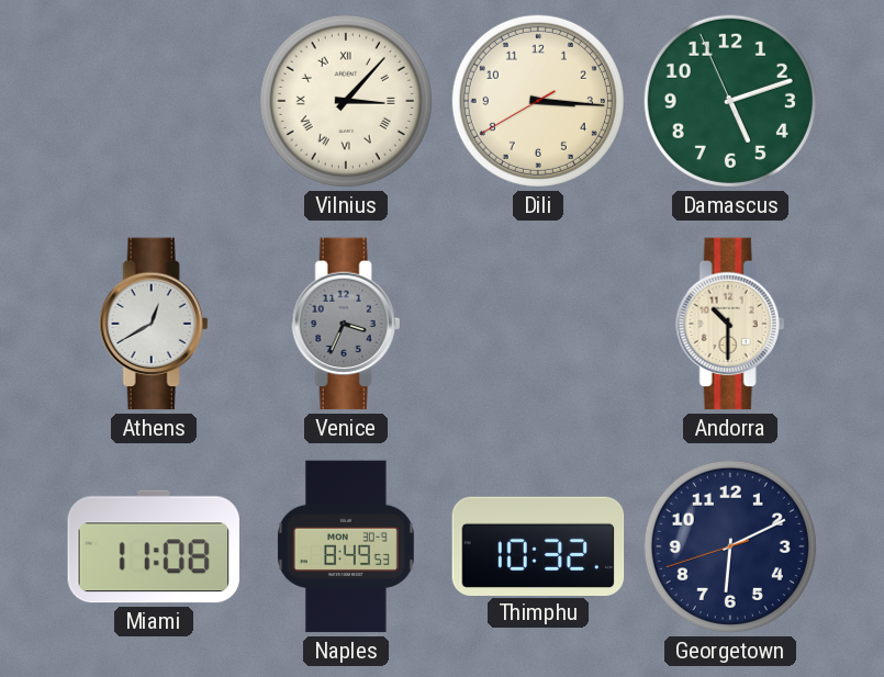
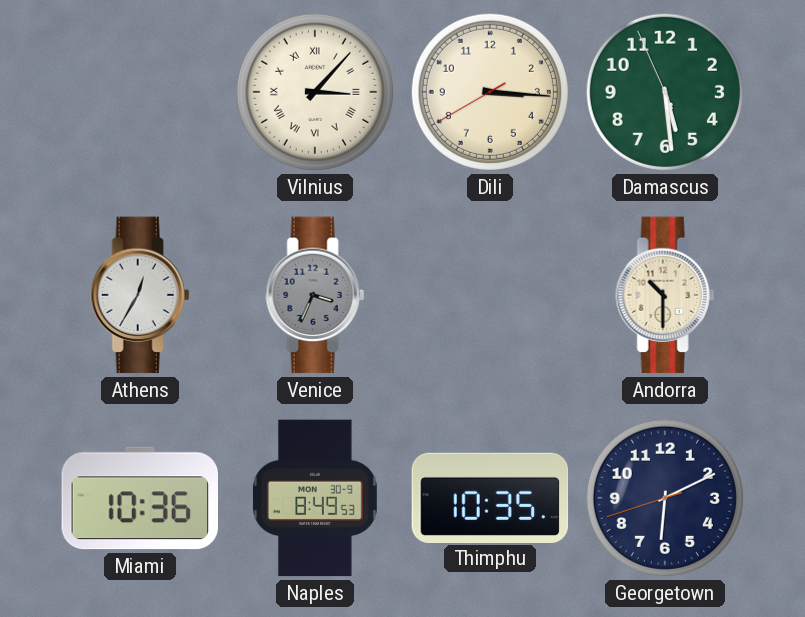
Damascus: 5:11 -> 5:28 (665, 92)
Athens: 12:40 -> 12:35 (140, 295)
Miami: 11:08 -> 10:36 (139, 498)
Thimphu: 10:32 -> 10:35 (490, 497)
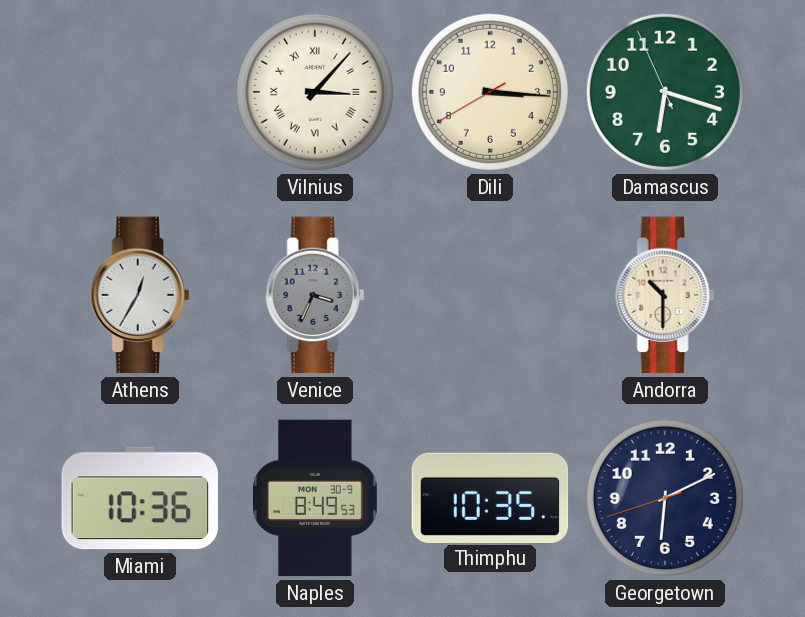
Damascus: 5:28 -> 6:17 (665, 92)
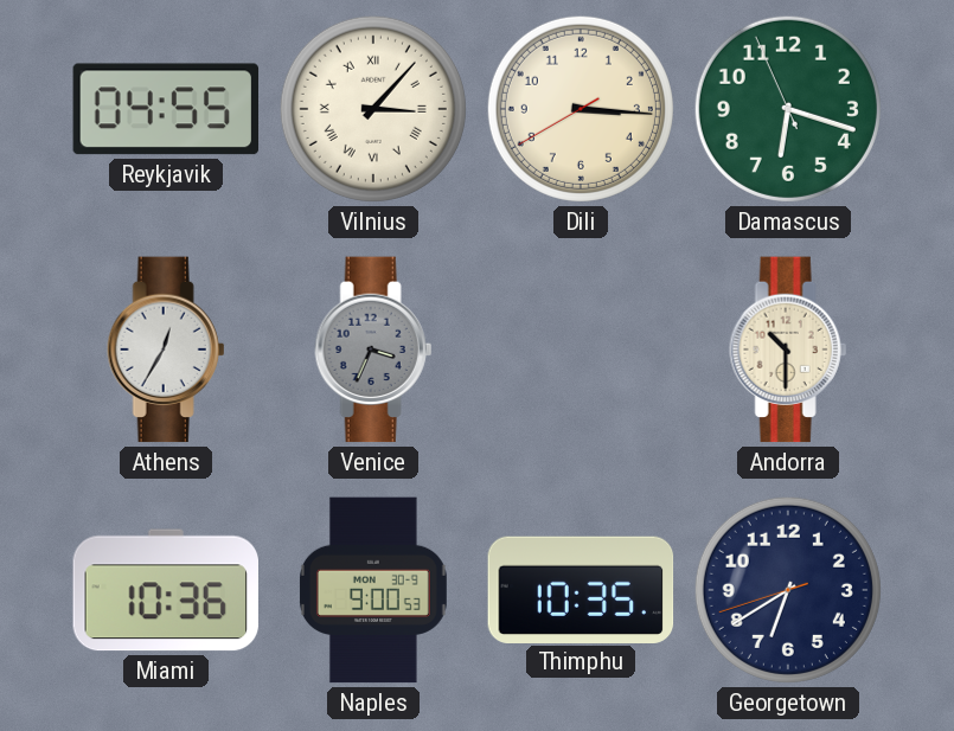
Reykjavik: none -> 04:55 (166, 109)
Naples: 8:49 -> 9:00 (373, 590)
Georgetown: 6:10 -> 6:39 (788, 590)
